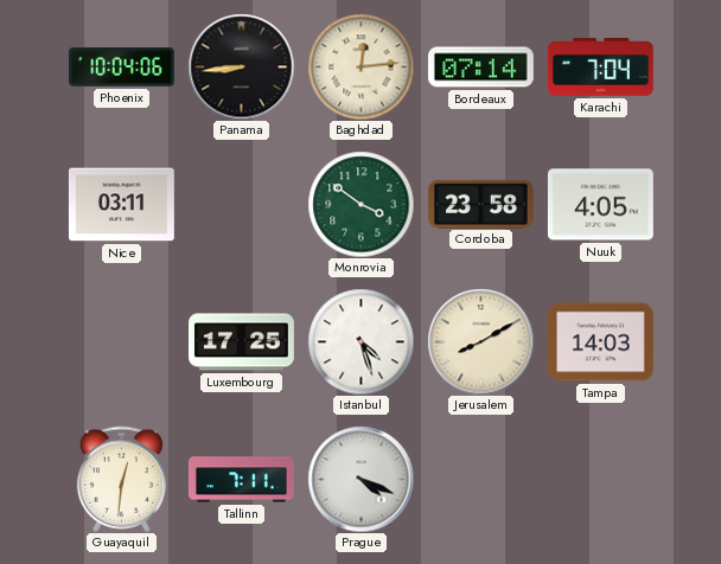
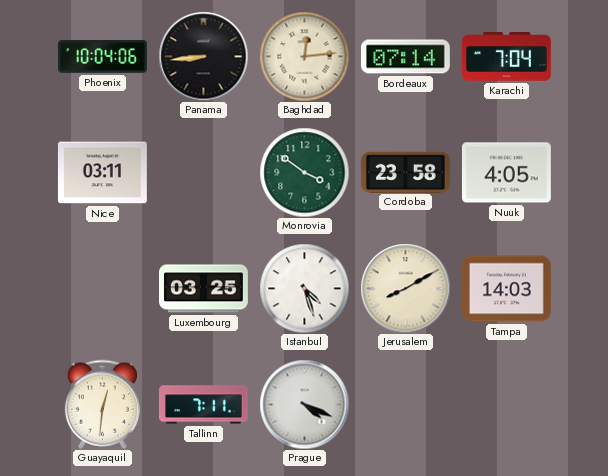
Luxembourg: 17:25 -> 03:25 (204, 289)
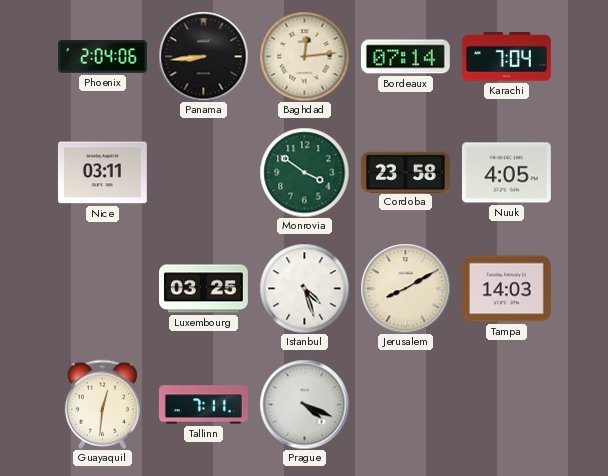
Phoenix: 10:04 -> 2:04 (103, 57)
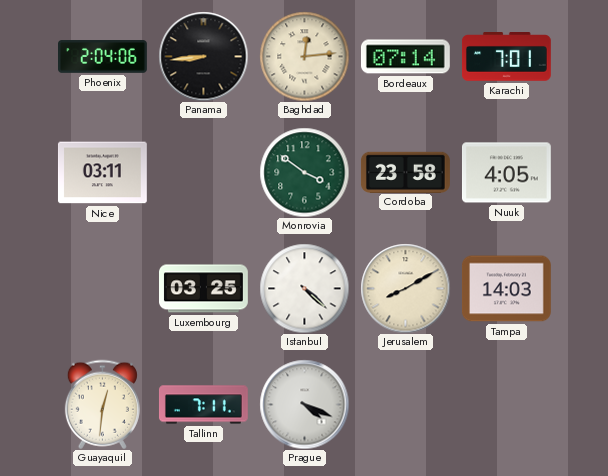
Karachi: 7:04 -> 7:01 (506, 57)
Istanbul: 4:27 -> 4:22 (304, 288)
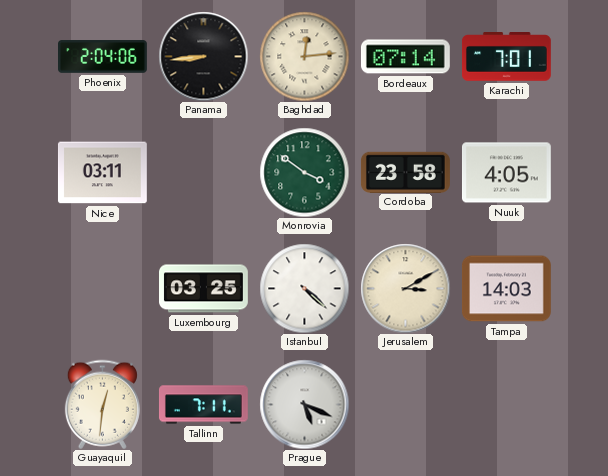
Jerusalem: 8:10 -> 3:10 (405, 288)
Prague: 4:19 -> 5:19 (304, 404)
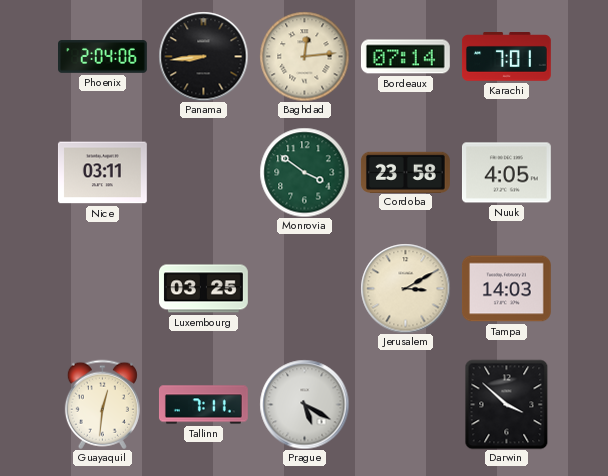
Istanbul: 4:22 -> none (304, 288)
Prague: 5:19 -> 5:20 (304, 404)
Darwin: none -> 3:52 (507, 404)
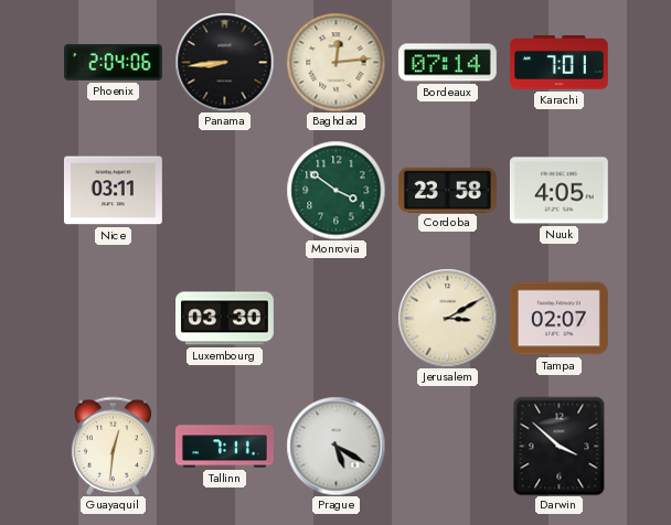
Luxembourg: 03:25 -> 03:30 (225, 319)
Tampa: 14:03 -> 02:07 (558, 319)
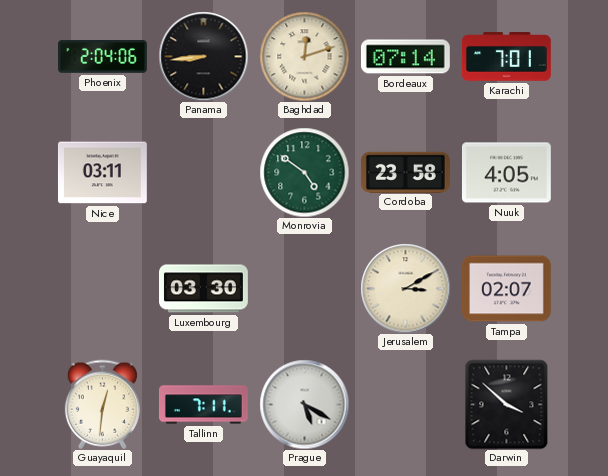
Baghdad: 12:14 -> 12:12 (304, 56)
Monrovia: 3:51 -> 4:51 (304, 172)
